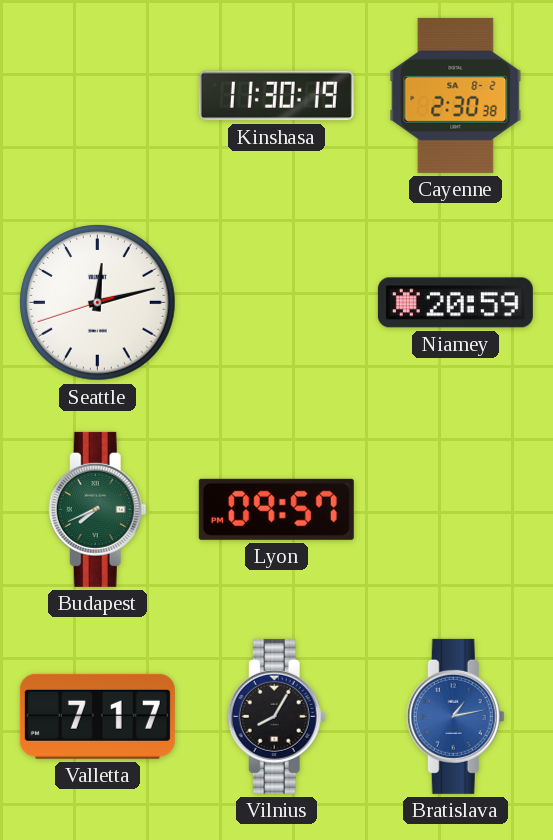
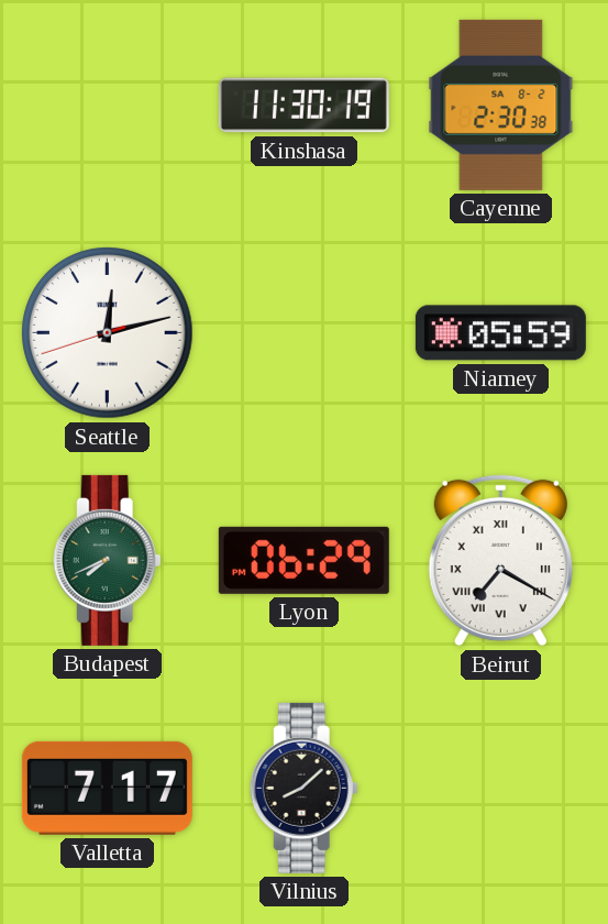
Niamey: 20:59 -> 05:59 (500, 333)
Lyon: 09:57 -> 06:29 (303, 560)
Beirut: none -> 7:20 (500, 561)
Vilnius: 8:05 -> 8:08 (303, 788)
Bratislava: 1:13 -> none (455, 716)
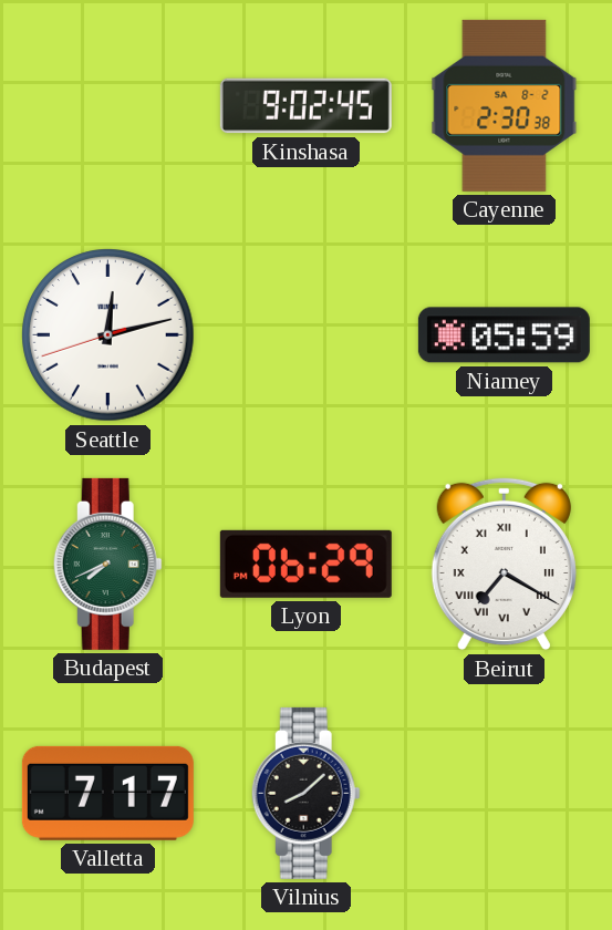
Kinshasa: 11:30 -> 9:02 (305, 106)
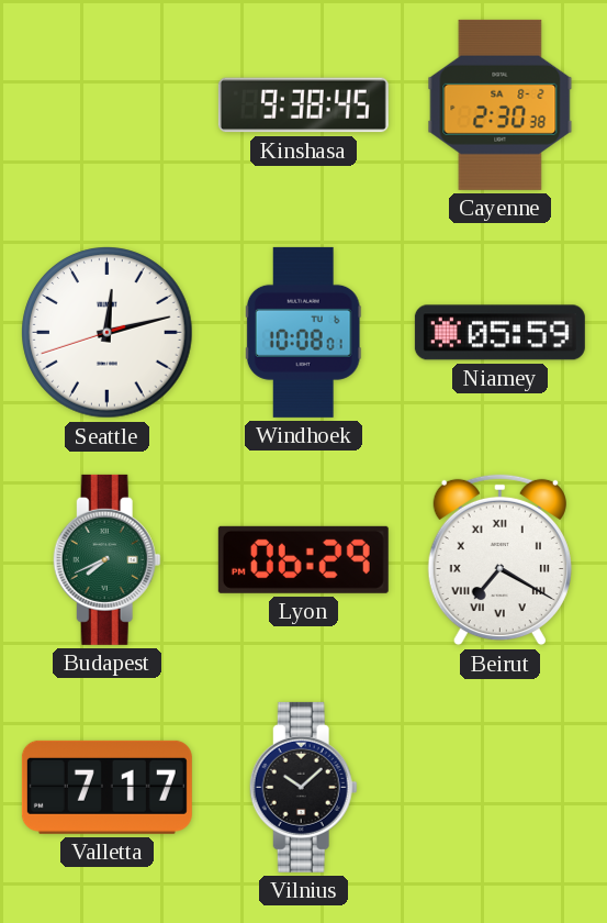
Kinshasa: 9:02 -> 9:38 (303, 105)
Windhoek: none -> 10:08 (303, 332)
Vilnius: 8:08 -> 10:08 (303, 787)
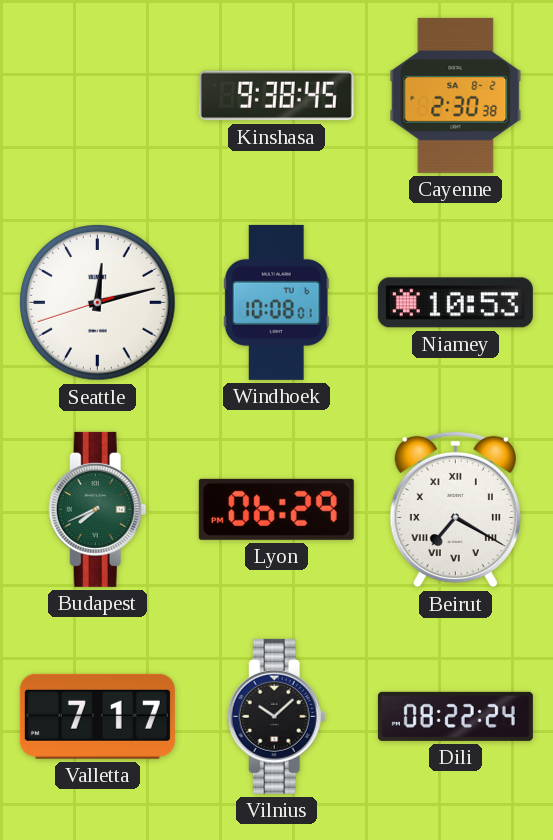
Niamey: 05:59 -> 10:53 (455, 303)
Dili: none -> 08:22 (455, 716)
